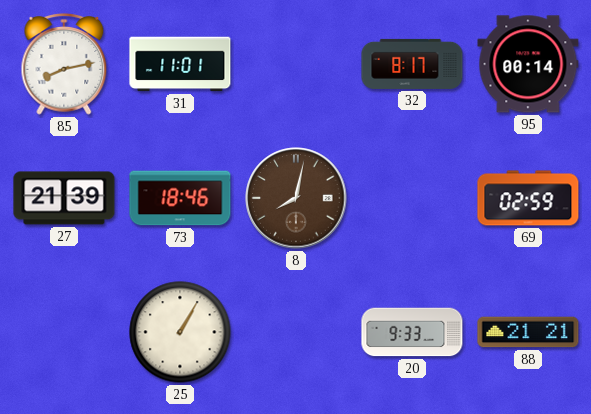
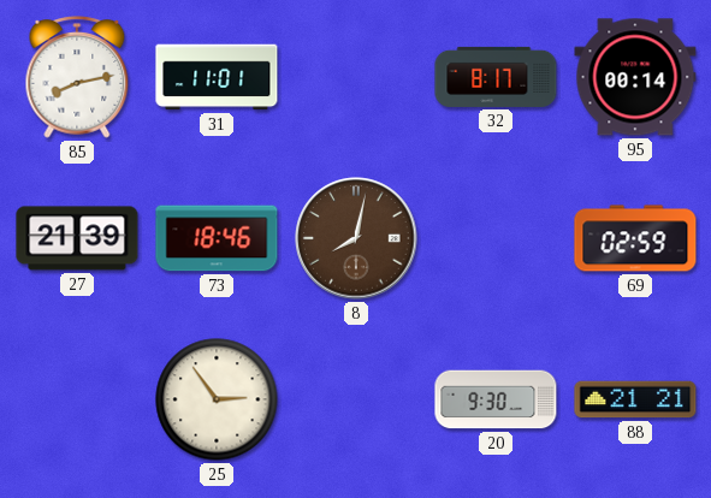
25: 1:05 -> 2:54 (217, 399)
20: 9:33 -> 9:30 (496, 399)
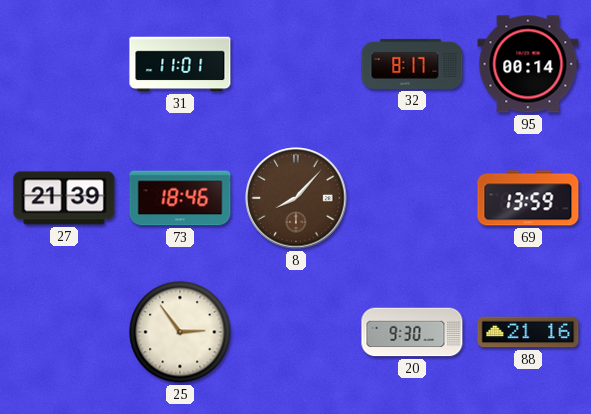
85: 8:13 -> none (77, 78)
8: 8:02 -> 8:07 (296, 198)
69: 02:59 -> 13:59 (528, 198)
88: 21:21 -> 21:16 (528, 332)
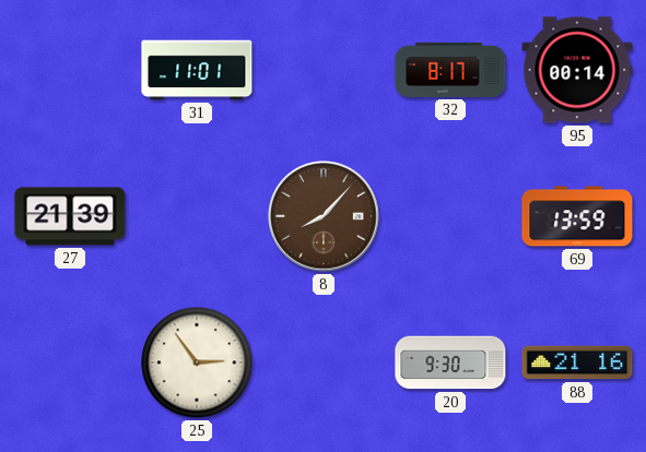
73: 18:46 -> none (180, 198)
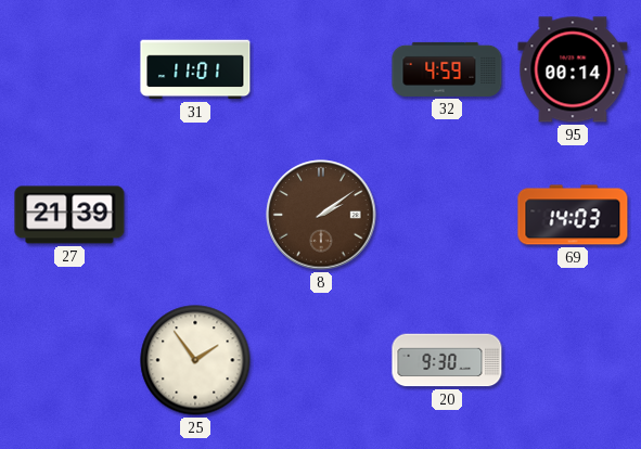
32: 8:17 -> 4:59 (447, 69)
8: 8:07 -> 2:09 (321, 215)
69: 13:59 -> 14:03 (573, 215)
25: 2:54 -> 1:54 (195, 360)
88: 21:16 -> none (577, 362)
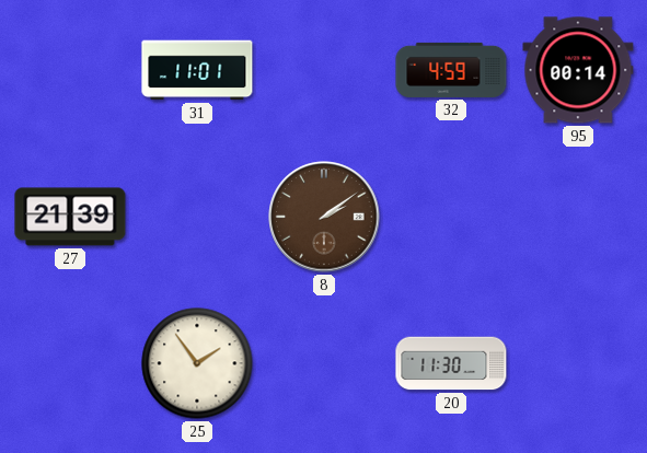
69: 14:03 -> none (573, 215)
20: 9:30 -> 11:30 (451, 363)
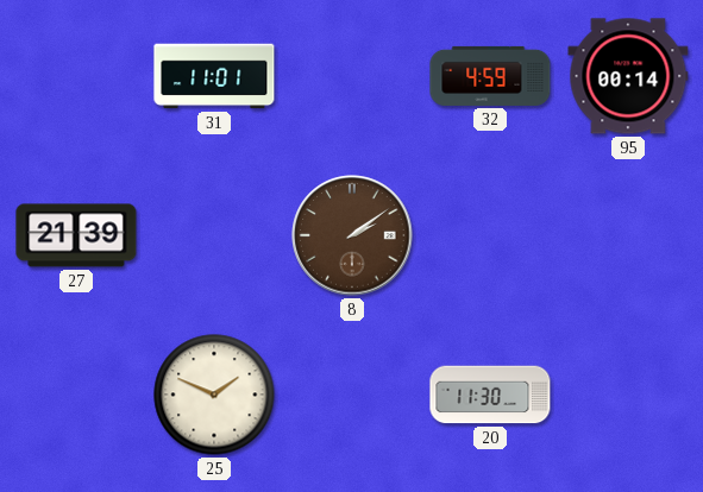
25: 1:54 -> 1:49 (214, 395)
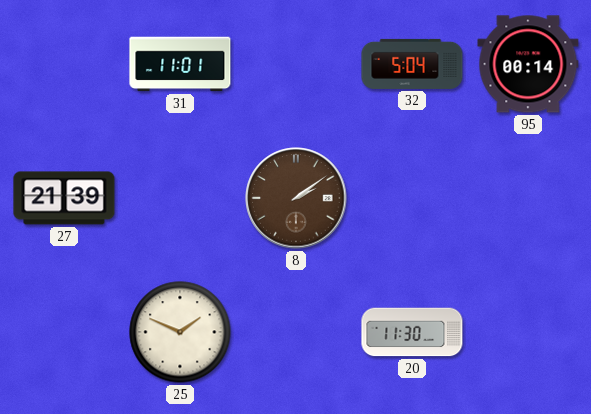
32: 4:59 -> 5:04 (412, 64)
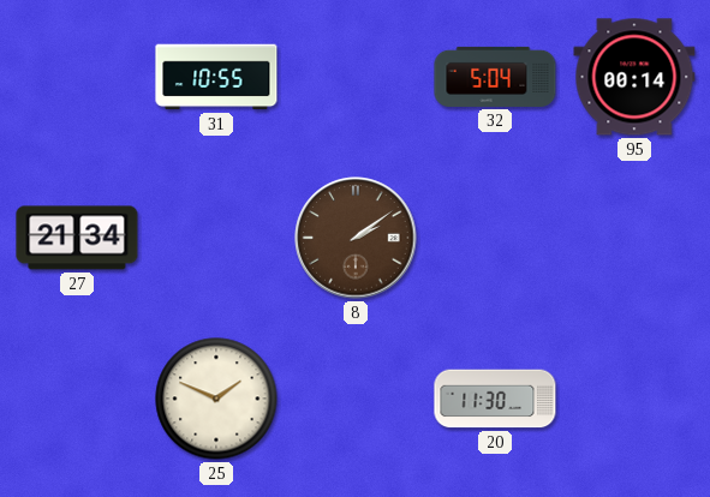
31: 11:01 -> 10:55 (216, 77)
27: 21:39 -> 21:34 (77, 238)
